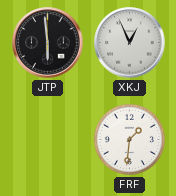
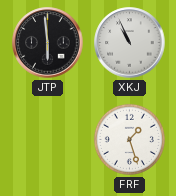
XKJ: 12:56 -> 10:56 (130, 43)
FRF: 1:31 -> 1:27 (129, 139)
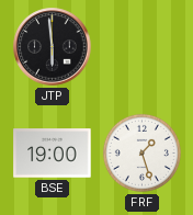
XKJ: 10:56 -> none (130, 43)
BSE: none -> 19:00 (53, 154)
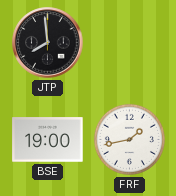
JTP: 5:59 -> 7:59 (48, 43)
FRF: 1:27 -> 1:43 (129, 139)
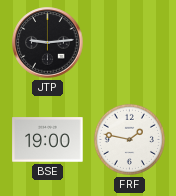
JTP: 7:59 -> 9:14 (48, 43)
FRF: 1:43 -> 1:47 (129, 139)
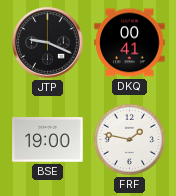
JTP: 9:14 -> 9:19 (48, 43)
DKQ: none -> 00:41 (130, 43)
